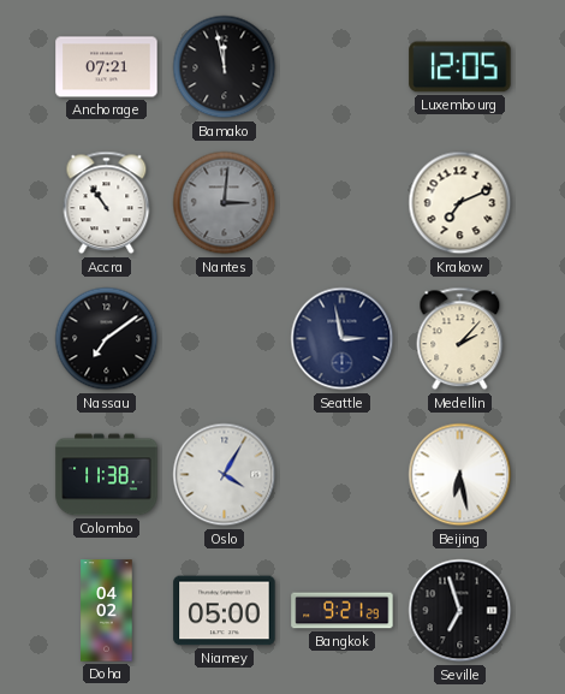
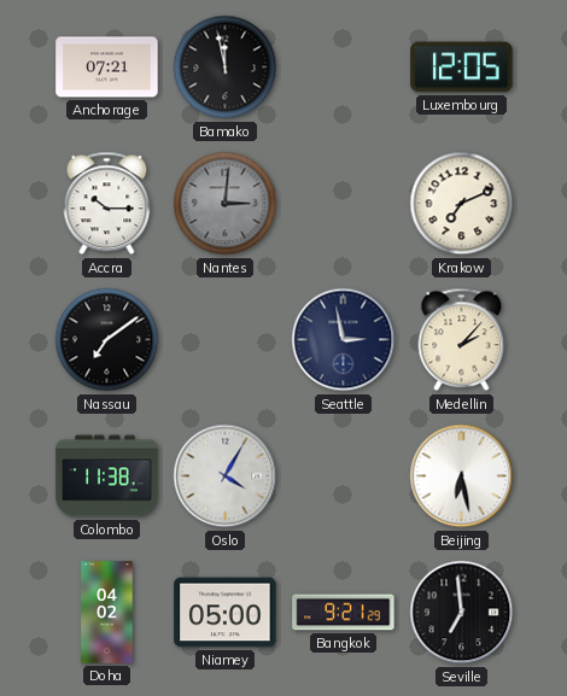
Accra: 10:54 -> 10:15 (107, 204)
Seville: 6:57 -> 6:59 (462, 613)
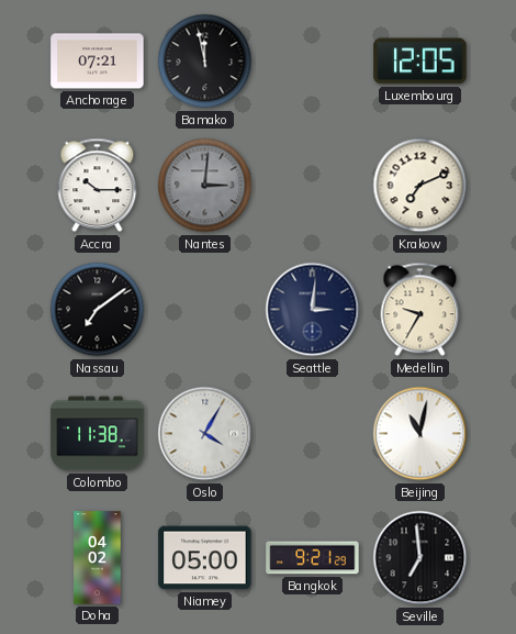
Seattle: 2:58 -> 3:01 (313, 310)
Medellin: 2:07 -> 9:35 (420, 310)
Beijing: 6:28 -> 11:02 (420, 434)
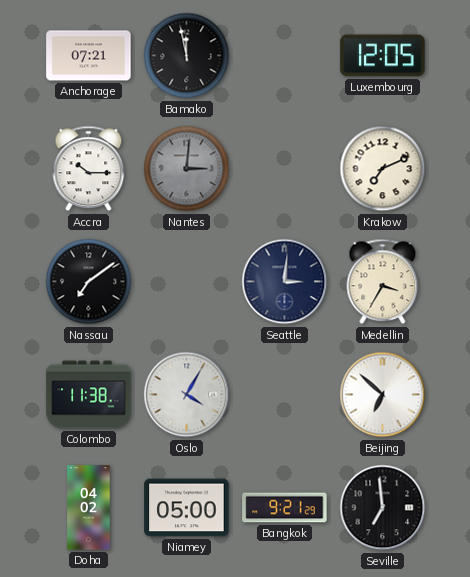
Medellin: 9:35 -> 3:35 (383, 282)
Beijing: 11:02 -> 6:52 (383, 395)
